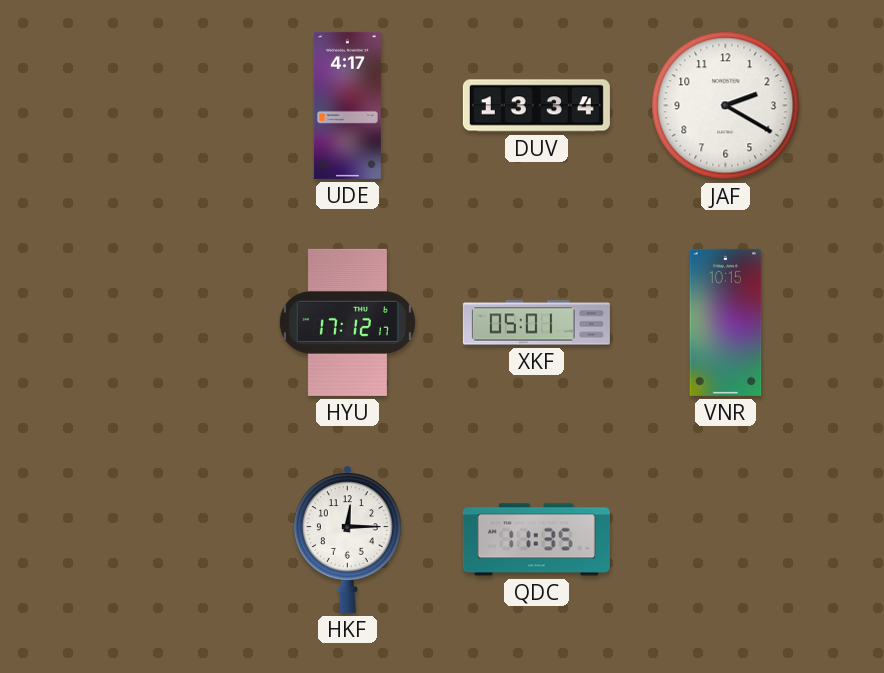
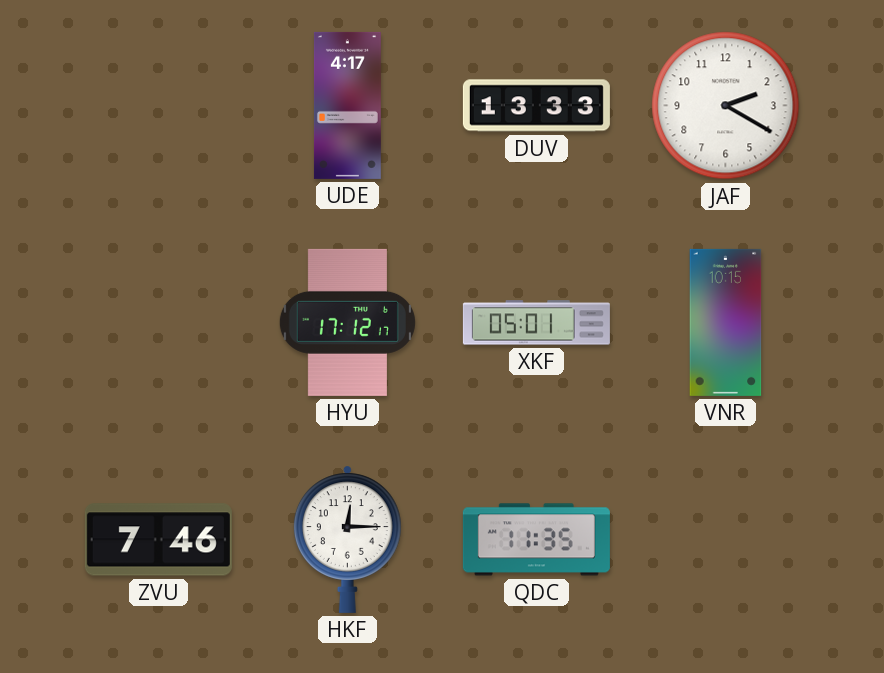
DUV: 13:34 -> 13:33 (536, 106)
ZVU: none -> 7:46 (158, 540)
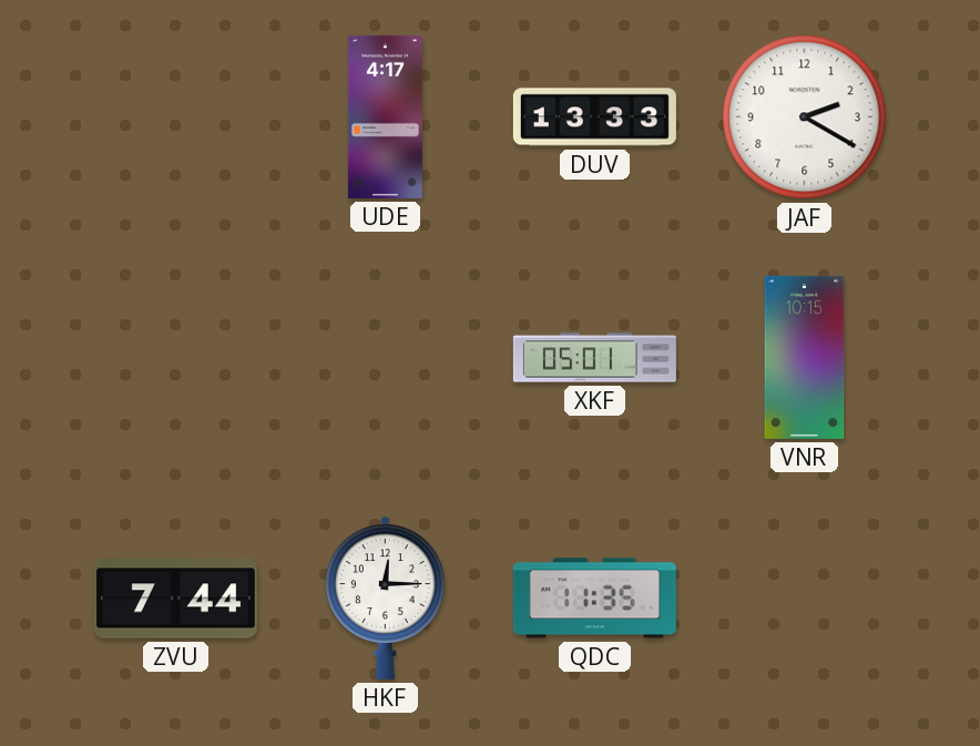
HYU: 17:12 -> none (347, 322)
ZVU: 7:46 -> 7:44 (175, 599)
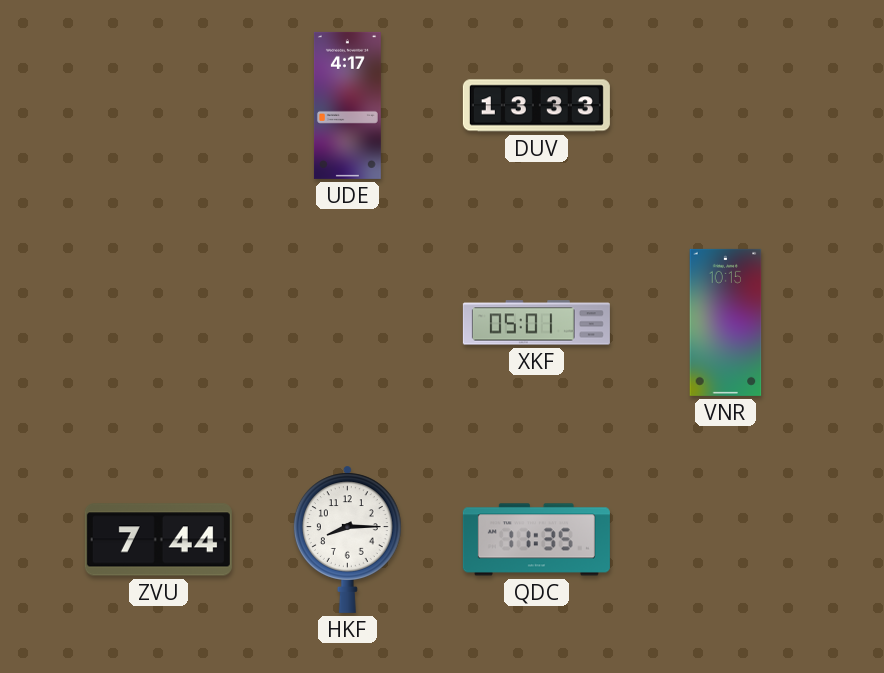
JAF: 2:20 -> none (805, 117)
HKF: 12:15 -> 8:15 (347, 539)
